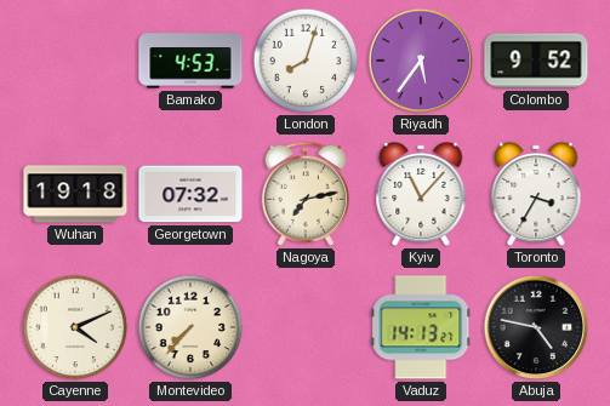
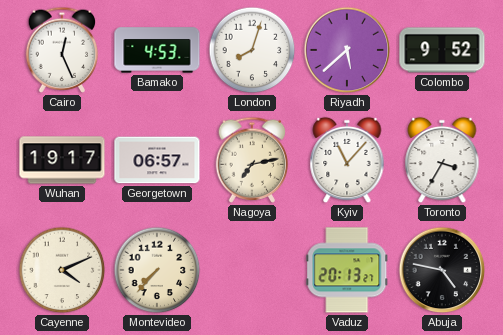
Cairo: none -> 12:26 (62, 50)
Riyadh: 5:36 -> 5:38 (347, 50)
Wuhan: 19:18 -> 19:17 (62, 160)
Georgetown: 07:32 -> 06:57 (157, 160)
Vaduz: 14:13 -> 20:13 (347, 270)
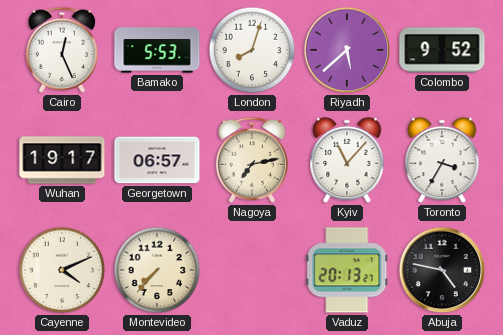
Bamako: 4:53 -> 5:53 (157, 50)
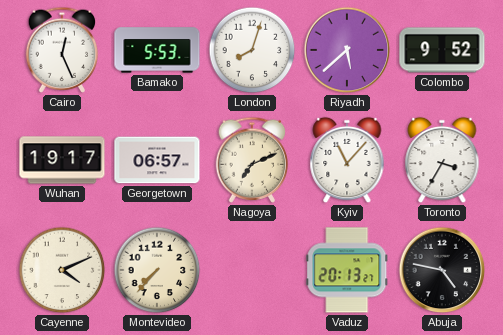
Nagoya: 7:13 -> 7:11 (252, 160)
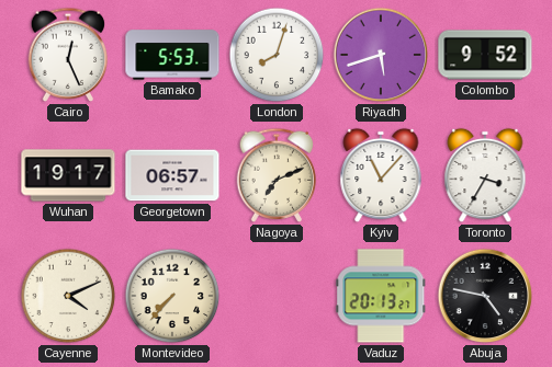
Riyadh: 5:38 -> 5:42 (381, 55)
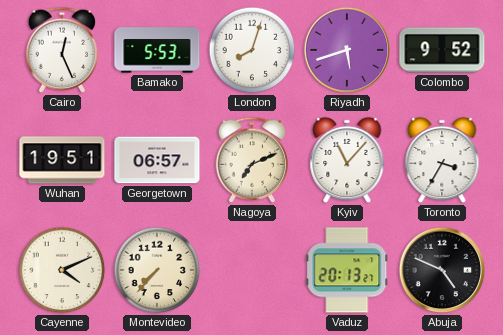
Wuhan: 19:17 -> 19:51 (62, 160)
Abuja: 4:47 -> 4:49 (442, 270)
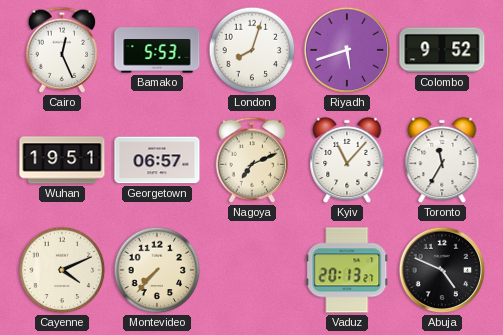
Toronto: 3:35 -> 11:35 (442, 160)
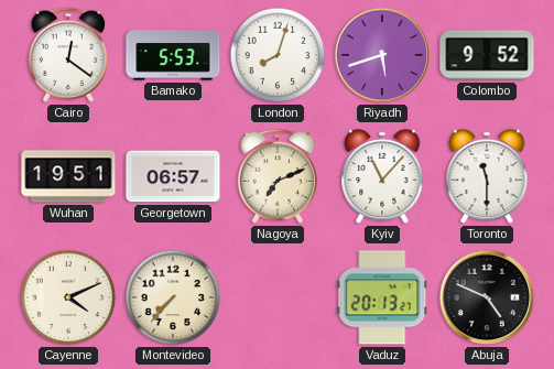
Cairo: 12:26 -> 12:21 (68, 55)
Toronto: 11:35 -> 11:30 (487, 176)
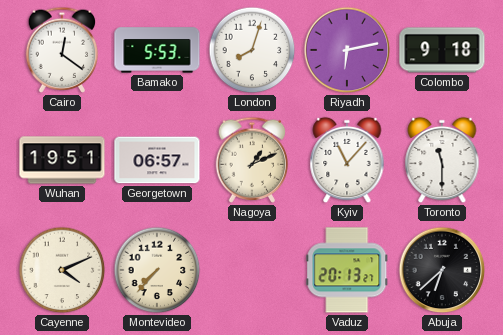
Riyadh: 5:42 -> 6:13 (347, 50)
Colombo: 9:52 -> 9:18 (442, 50)
Nagoya: 7:11 -> 1:11 (252, 160)
Abuja: 4:49 -> 6:38 (442, 270)
